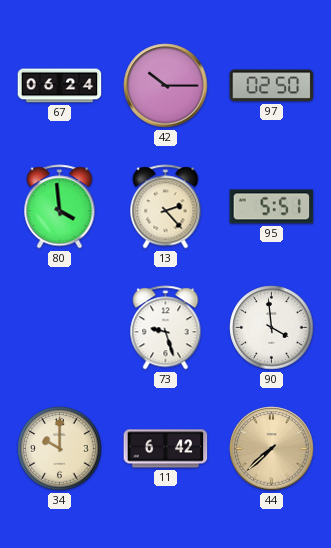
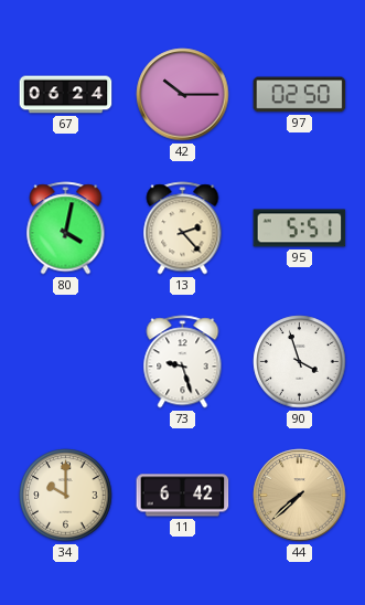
80: 3:59 -> 4:02 (66, 229)
90: 3:59 -> 3:57 (300, 362)
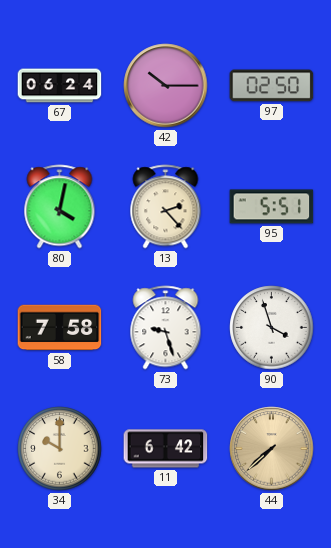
58: none -> 7:58 (60, 328)
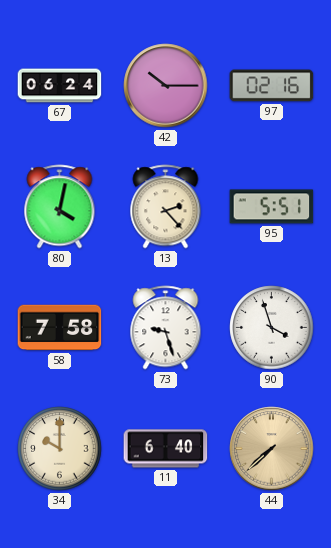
97: 02:50 -> 02:16 (272, 86)
11: 6:42 -> 6:40 (166, 449)
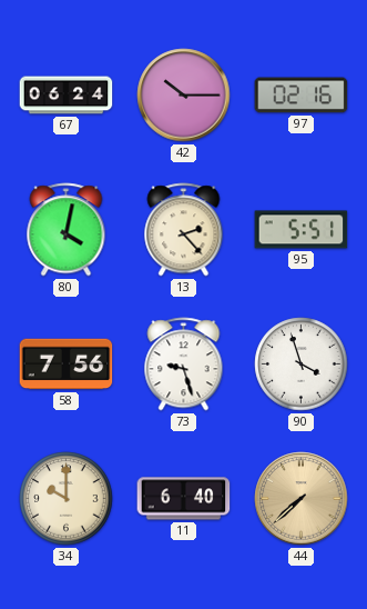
58: 7:58 -> 7:56 (67, 365)
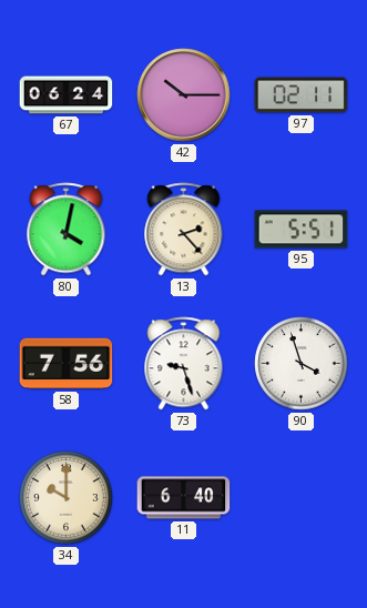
97: 02:16 -> 02:11 (302, 95)
44: 7:38 -> none (302, 499)
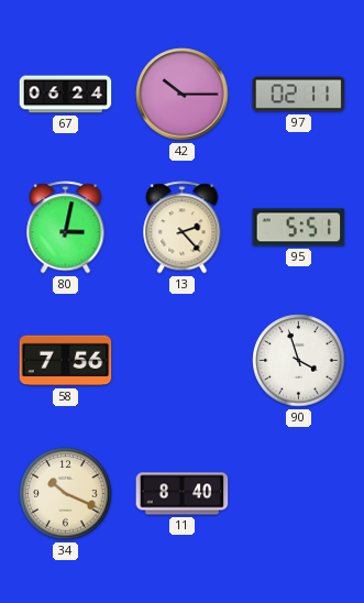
80: 4:02 -> 3:02 (66, 228)
73: 9:27 -> none (184, 364)
34: 10:00 -> 10:19 (66, 494)
11: 6:40 -> 8:40 (183, 494)
